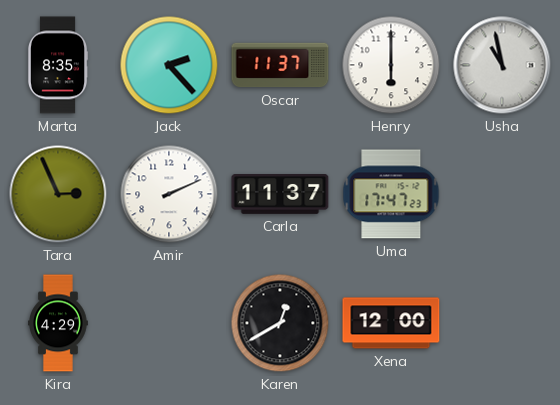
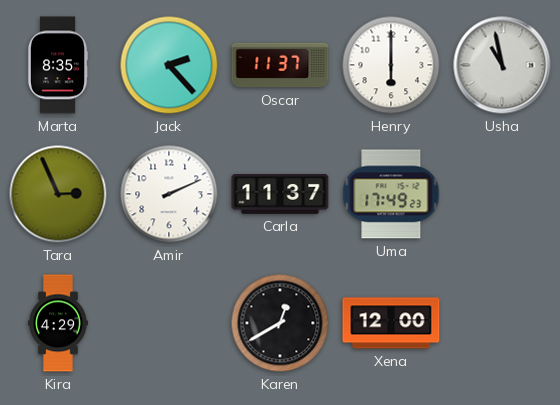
Uma: 17:47 -> 17:49 (391, 194)
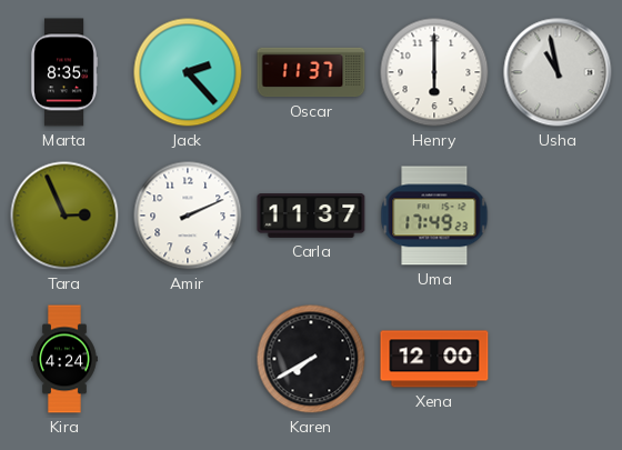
Kira: 4:29 -> 4:24 (64, 359)
Karen: 12:40 -> 7:40 (311, 359)
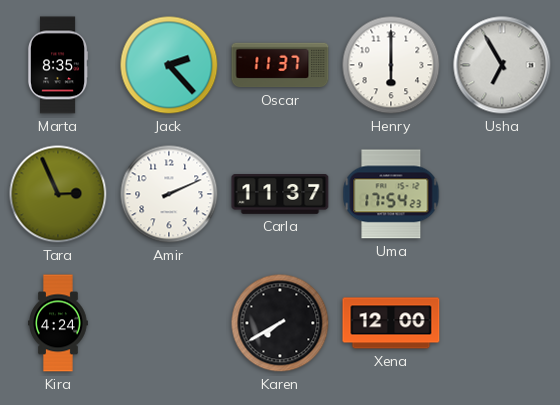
Usha: 10:58 -> 6:55 (502, 65)
Uma: 17:49 -> 17:54 (391, 194)
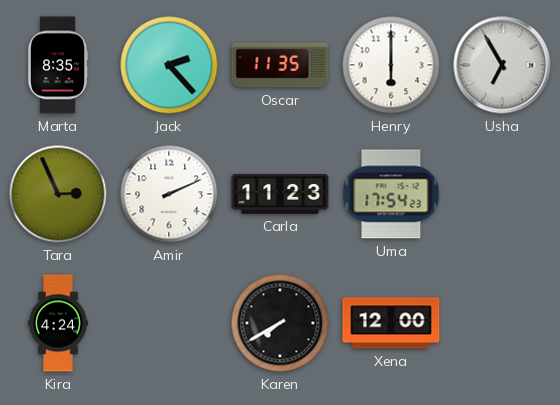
Oscar: 11:37 -> 11:35 (280, 65)
Carla: 11:37 -> 11:23 (280, 195)
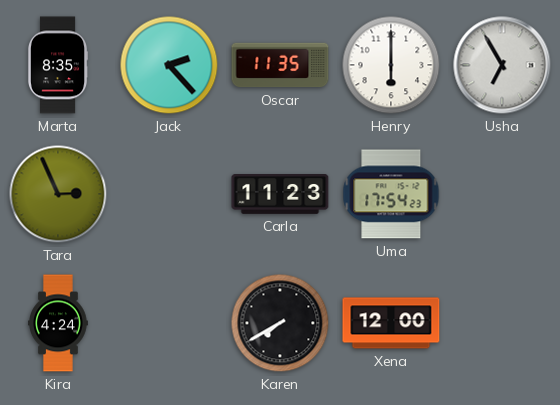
Amir: 2:11 -> none (169, 194)
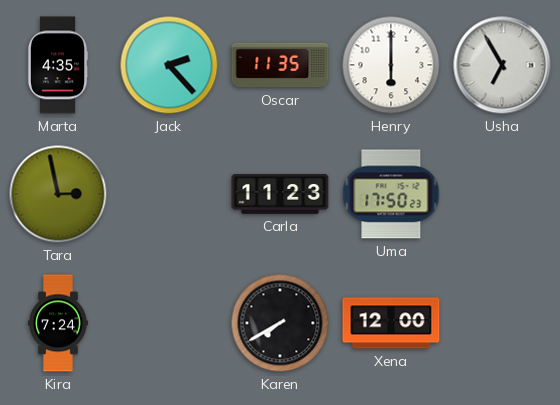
Marta: 8:35 -> 4:35 (58, 65)
Tara: 2:56 -> 2:58 (58, 194)
Uma: 17:54 -> 17:50 (391, 194)
Kira: 4:24 -> 7:24 (58, 323)
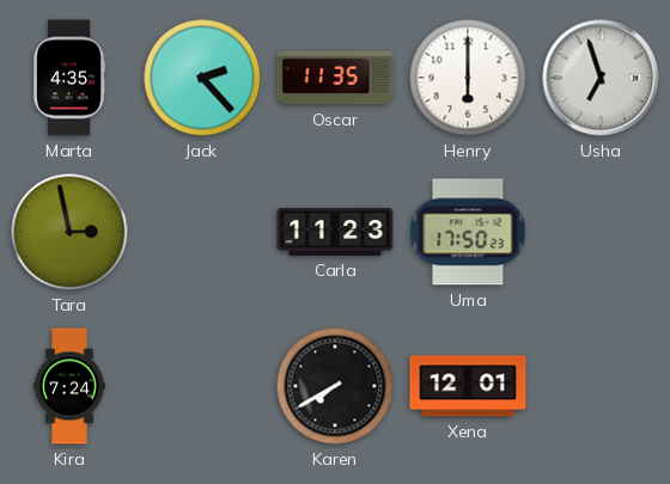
Usha: 6:55 -> 6:57 (601, 78)
Xena: 12:00 -> 12:01 (468, 386)
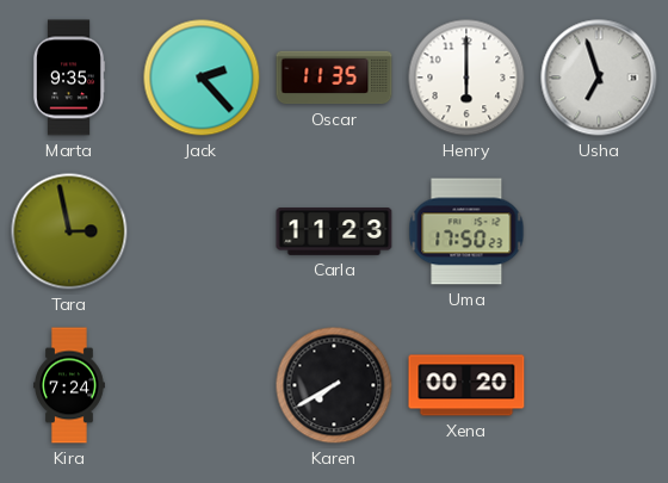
Marta: 4:35 -> 9:35 (69, 78)
Xena: 12:01 -> 00:20 (466, 385)
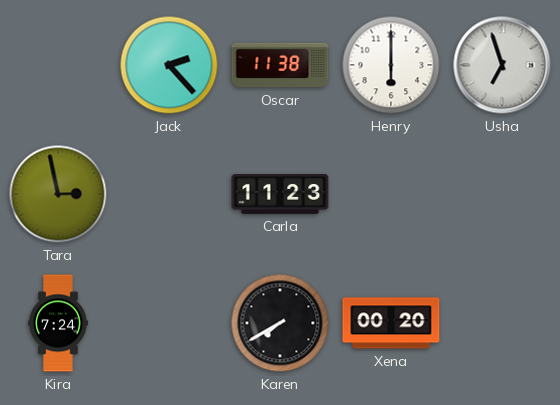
Marta: 9:35 -> none (69, 78)
Oscar: 11:35 -> 11:38 (280, 65)
Uma: 17:50 -> none (466, 231)
